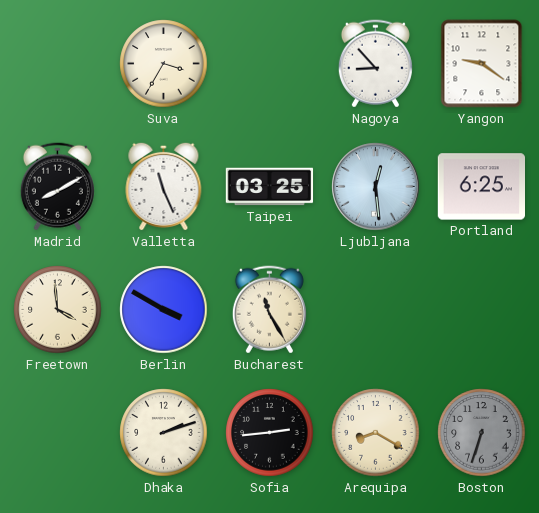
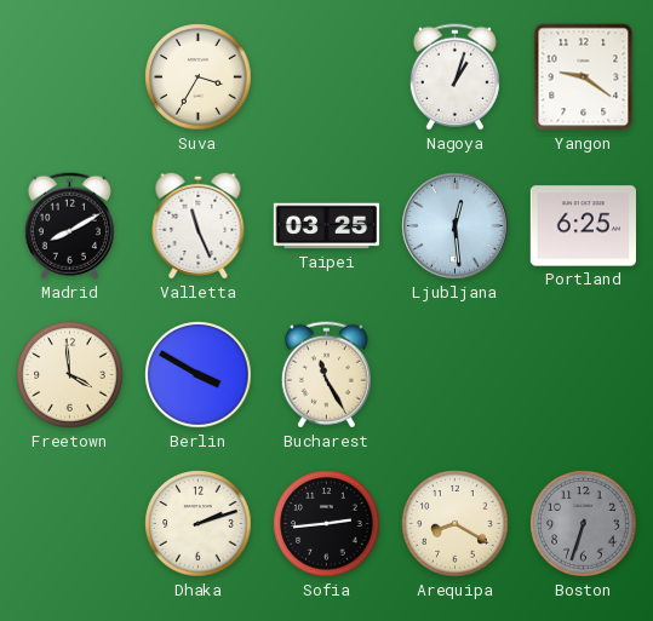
Nagoya: 8:53 -> 1:03 (454, 77)
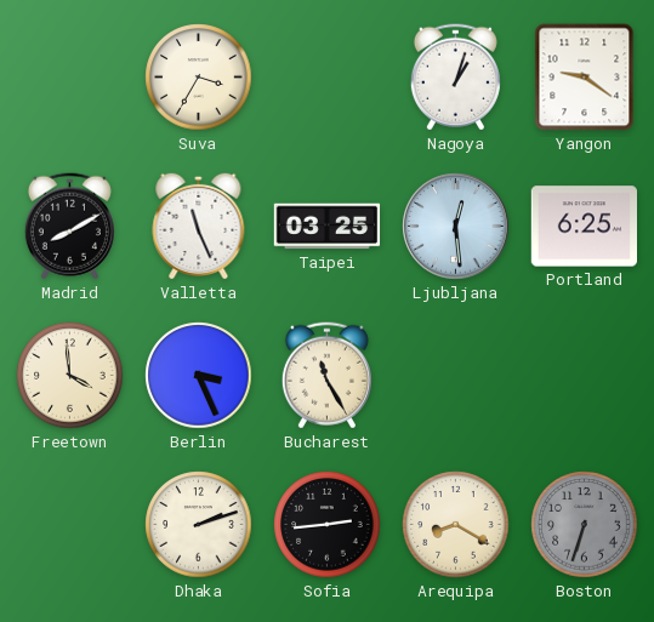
Berlin: 3:50 -> 3:26 (199, 376)
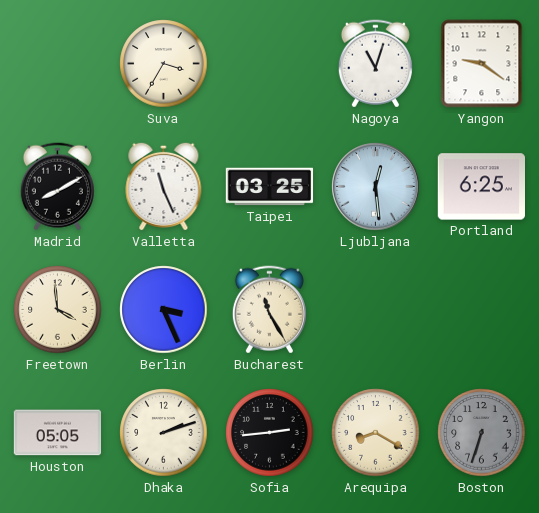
Nagoya: 1:03 -> 11:03 (375, 64)
Houston: none -> 05:05 (58, 433)
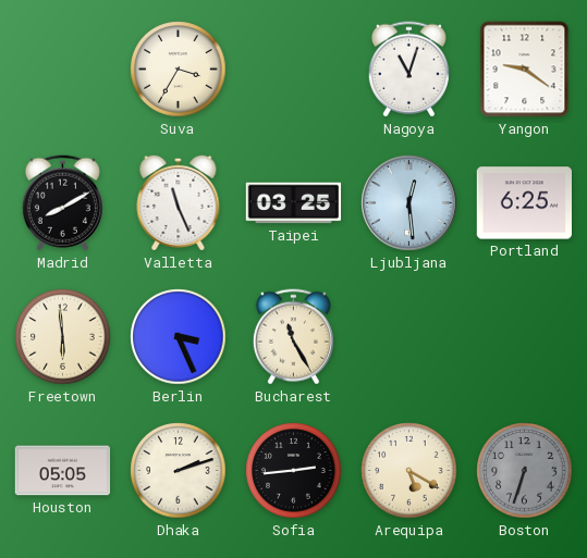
Freetown: 3:59 -> 5:59 (63, 337)
Arequipa: 8:20 -> 5:20 (409, 471)
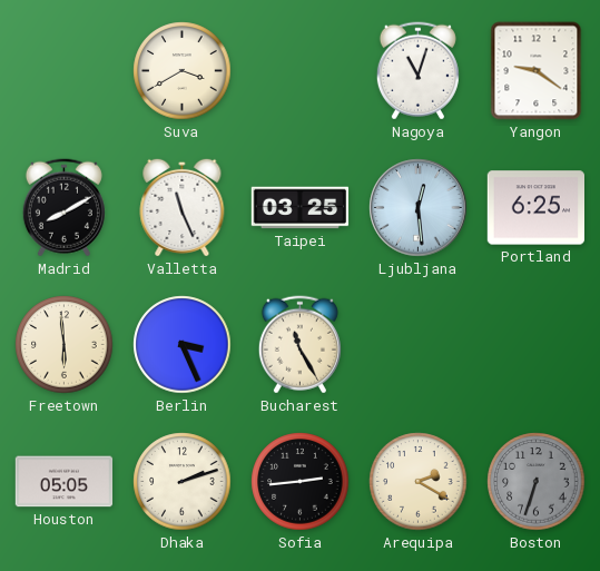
Suva: 3:35 -> 3:40 (183, 71)
Arequipa: 5:20 -> 2:20 (419, 482)
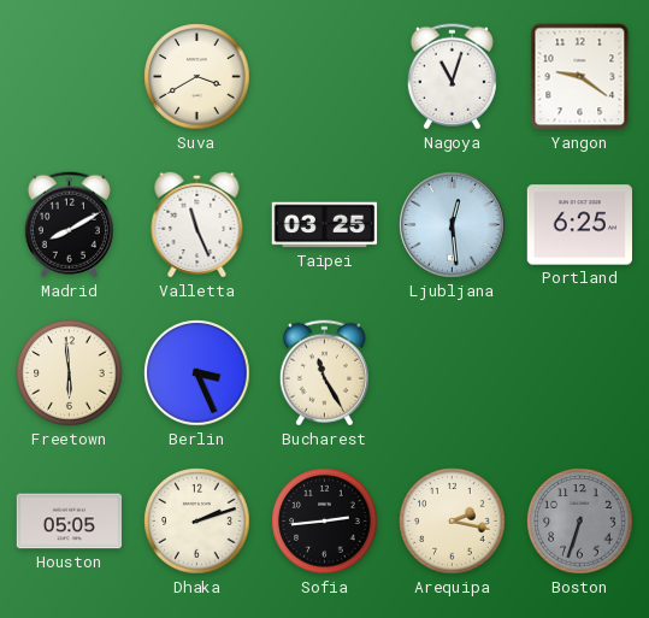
Arequipa: 2:20 -> 2:17 (453, 522)
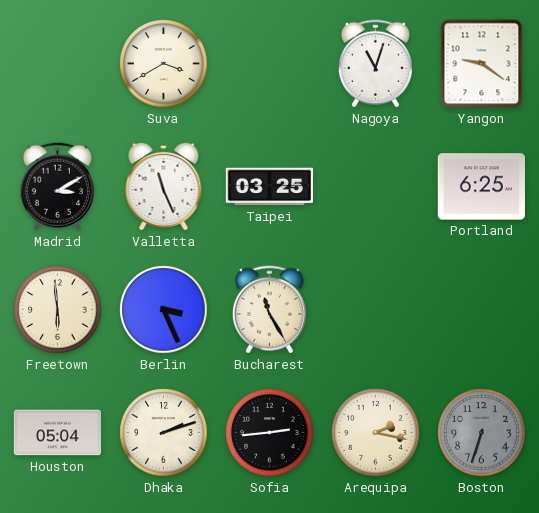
Madrid: 8:10 -> 3:10 (57, 187)
Ljubljana: 12:29 -> none (453, 225)
Houston: 05:05 -> 05:04 (58, 433)
